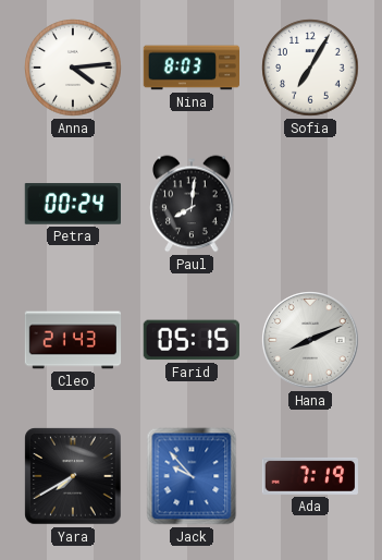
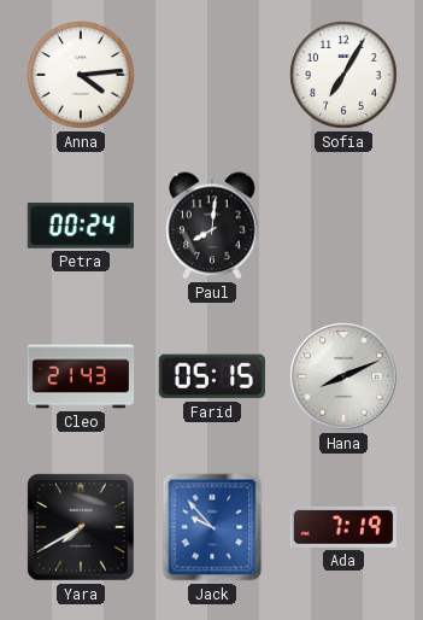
Nina: 8:03 -> none (192, 68)
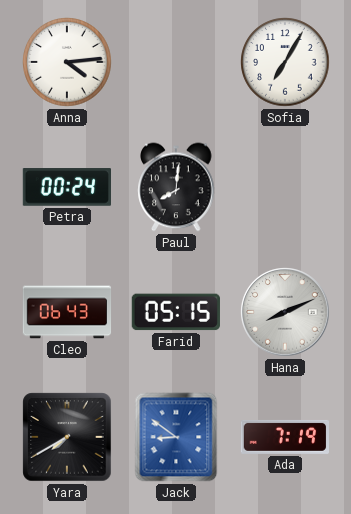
Cleo: 21:43 -> 06:43 (67, 312)
Jack: 9:53 -> 8:51 (176, 437)
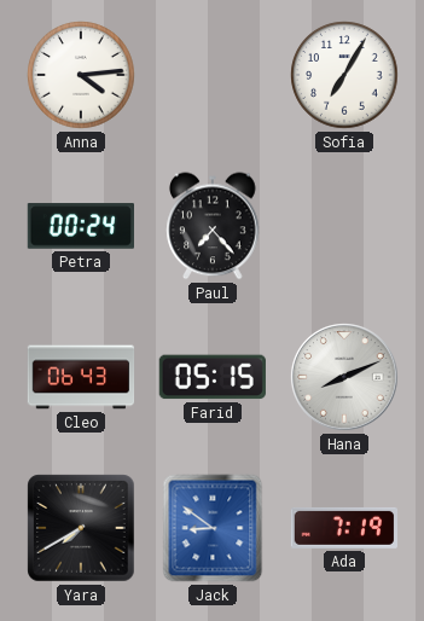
Paul: 8:01 -> 7:23 (213, 226)
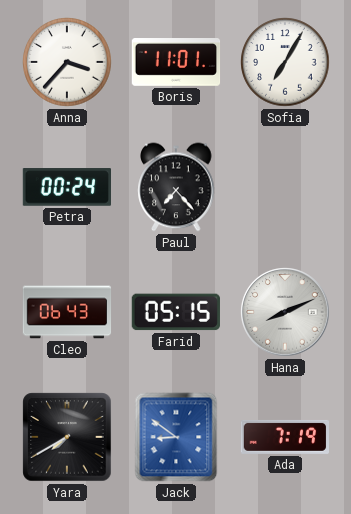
Anna: 4:14 -> 3:37 (67, 62)
Boris: none -> 11:01 (176, 63)
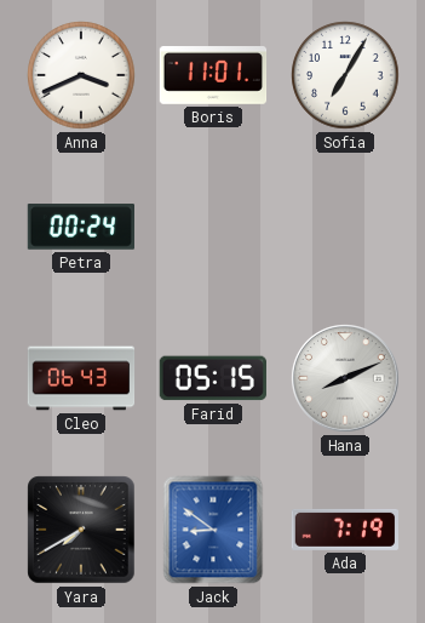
Anna: 3:37 -> 3:41 (81, 75)
Paul: 7:23 -> none (176, 187)
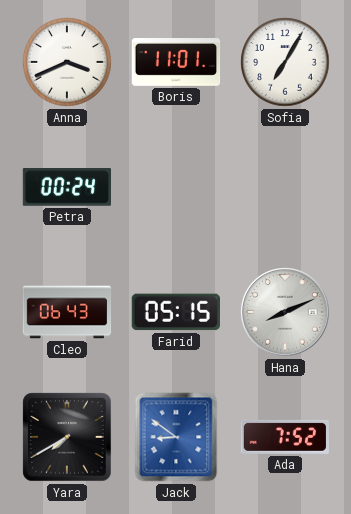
Ada: 7:19 -> 7:52 (284, 437)
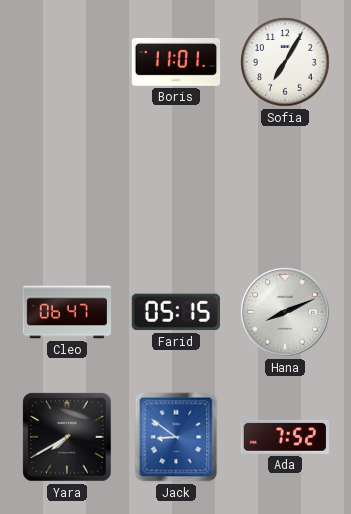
Anna: 3:41 -> none (67, 62)
Petra: 00:24 -> none (66, 187)
Cleo: 06:43 -> 06:47 (67, 312)
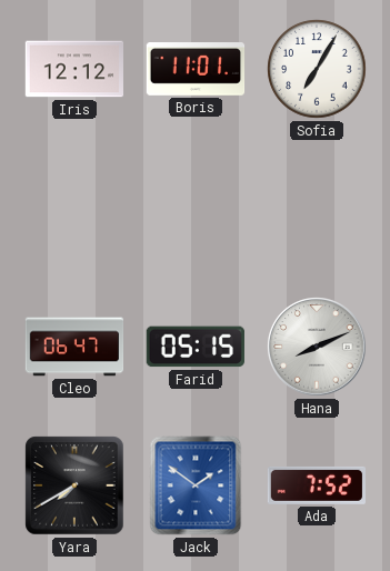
Iris: none -> 12:12 (74, 69)
Jack: 8:51 -> 1:51 (196, 485)
